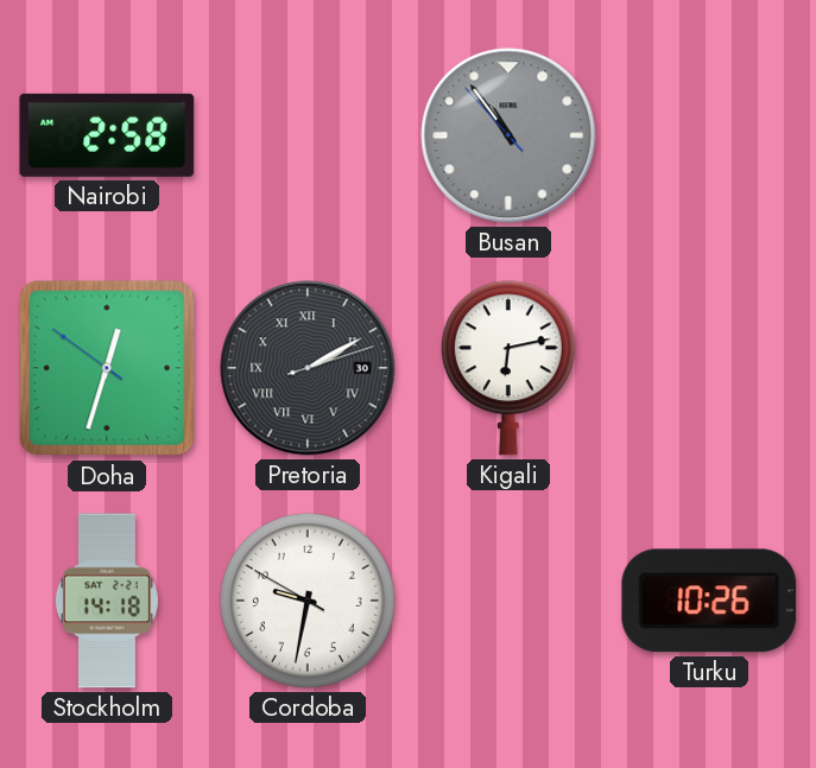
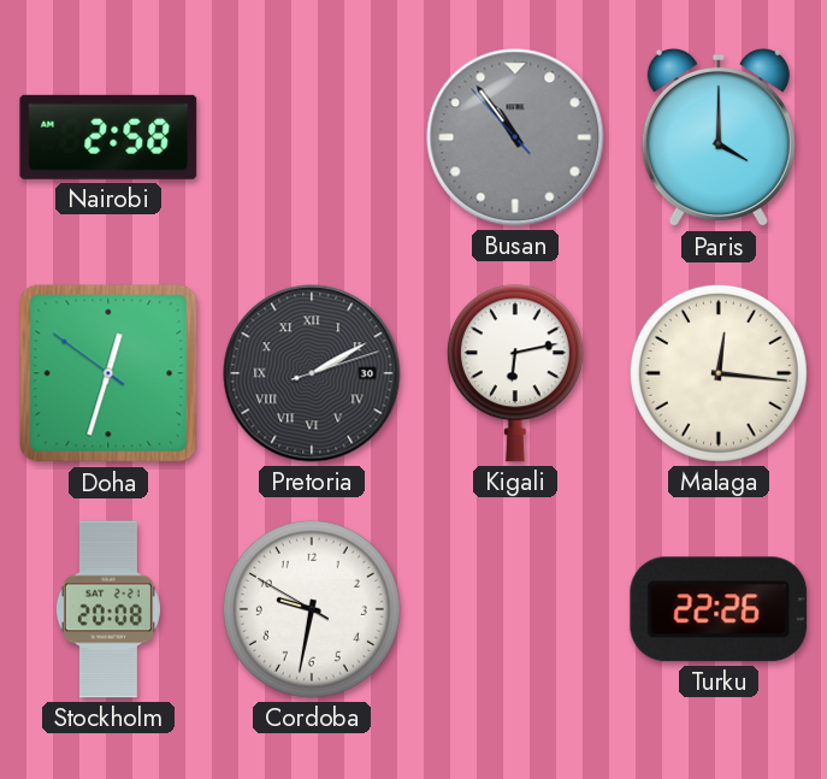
Paris: none -> 4:00 (719, 137)
Malaga: none -> 12:16 (719, 373)
Stockholm: 14:18 -> 20:08 (108, 609)
Turku: 10:26 -> 22:26 (719, 609)
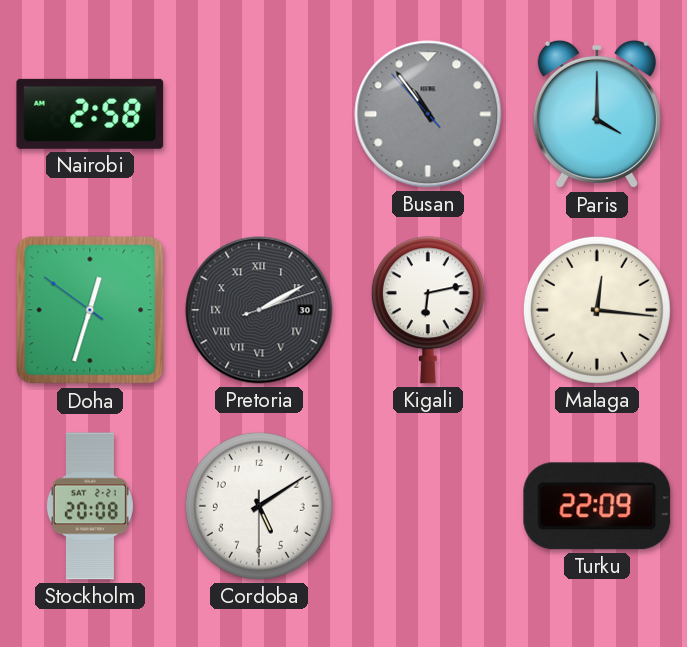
Cordoba: 9:31 -> 5:09 (259, 506)
Turku: 22:26 -> 22:09 (597, 506)
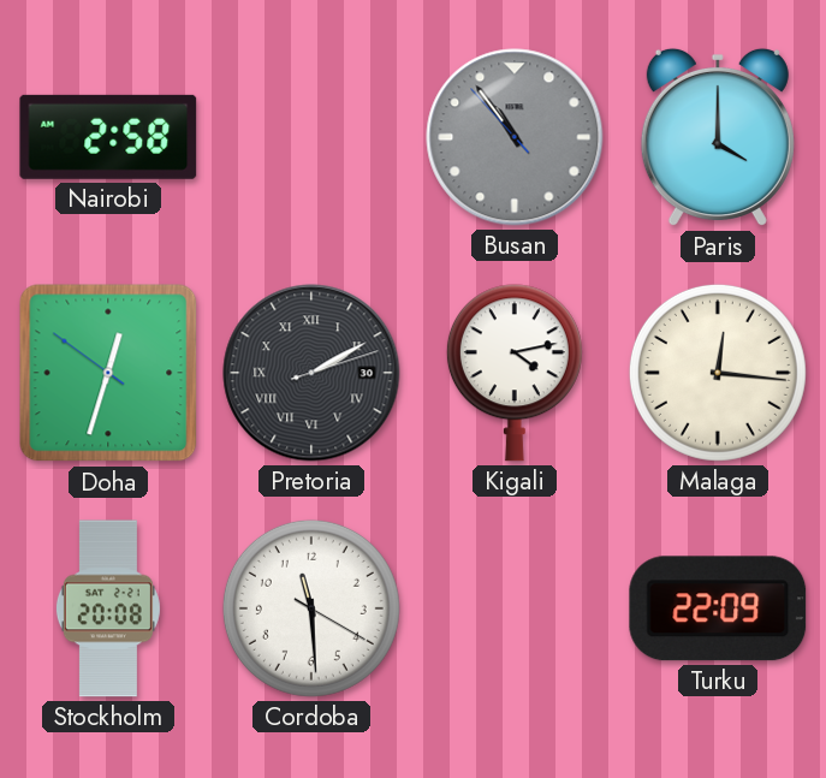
Kigali: 6:13 -> 4:13 (515, 373)
Cordoba: 5:09 -> 11:29 (311, 608)
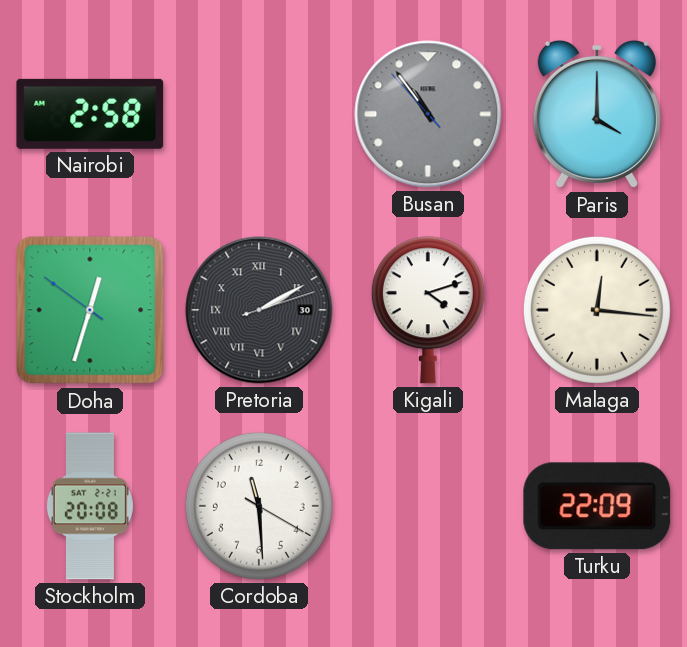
Kigali: 4:13 -> 4:12 (428, 310)
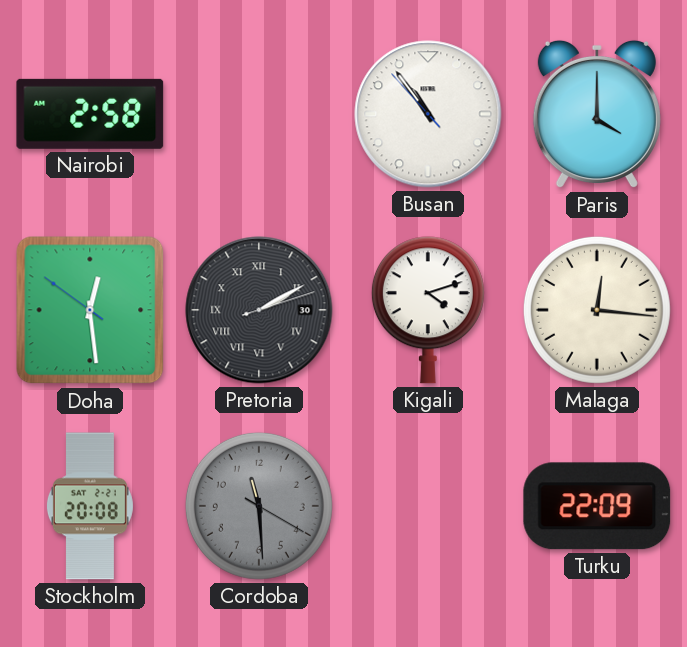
Busan dial: grey -> white (428, 114)
Doha: 12:32 -> 12:28 (90, 310)
Cordoba dial: white -> grey (259, 506)
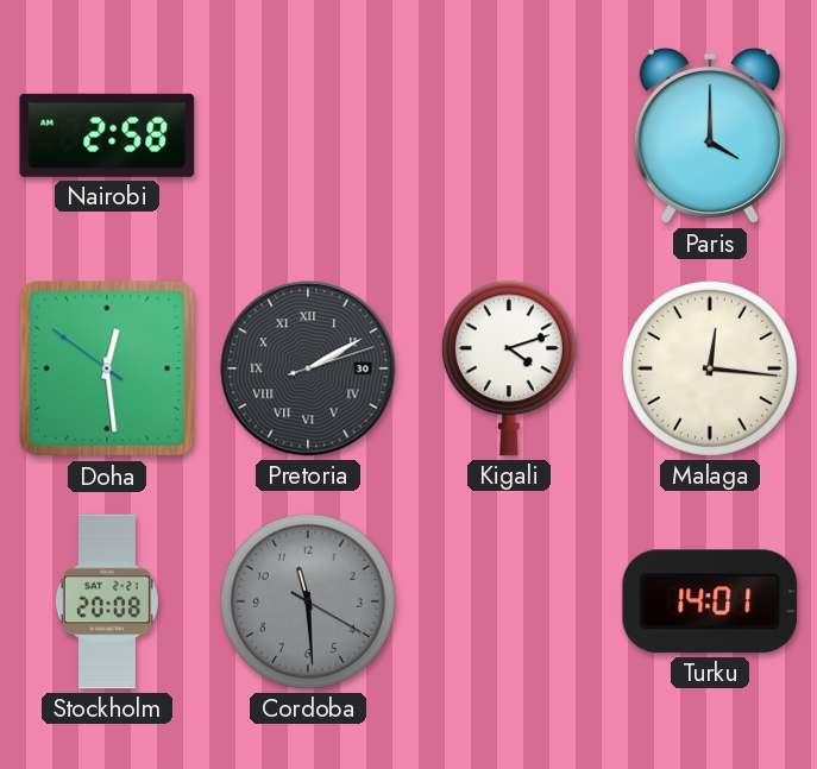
Busan: 10:53 -> none (428, 114)
Turku: 22:09 -> 14:01 (710, 601)
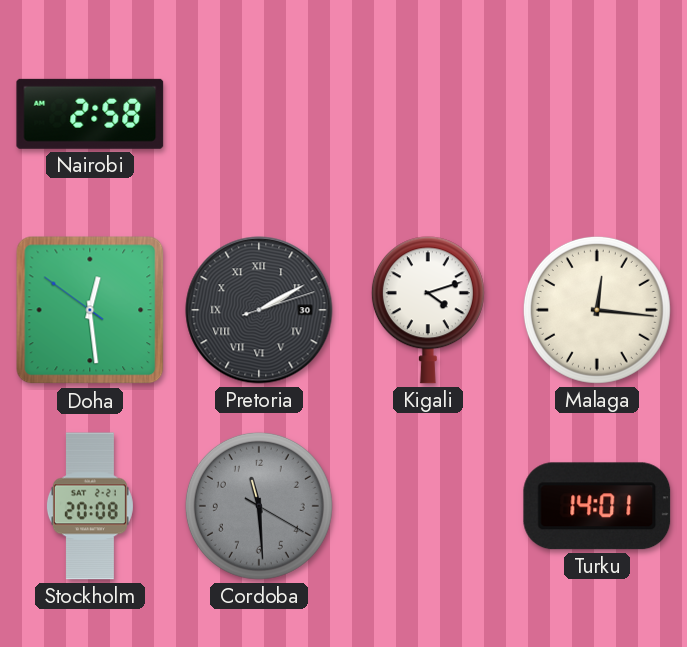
Paris: 4:00 -> none (710, 135)
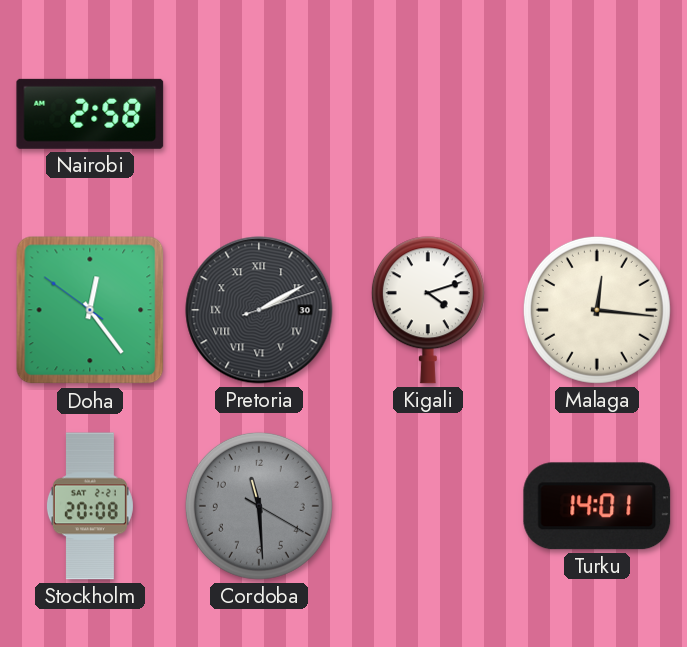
Doha: 12:28 -> 12:23 (90, 310)
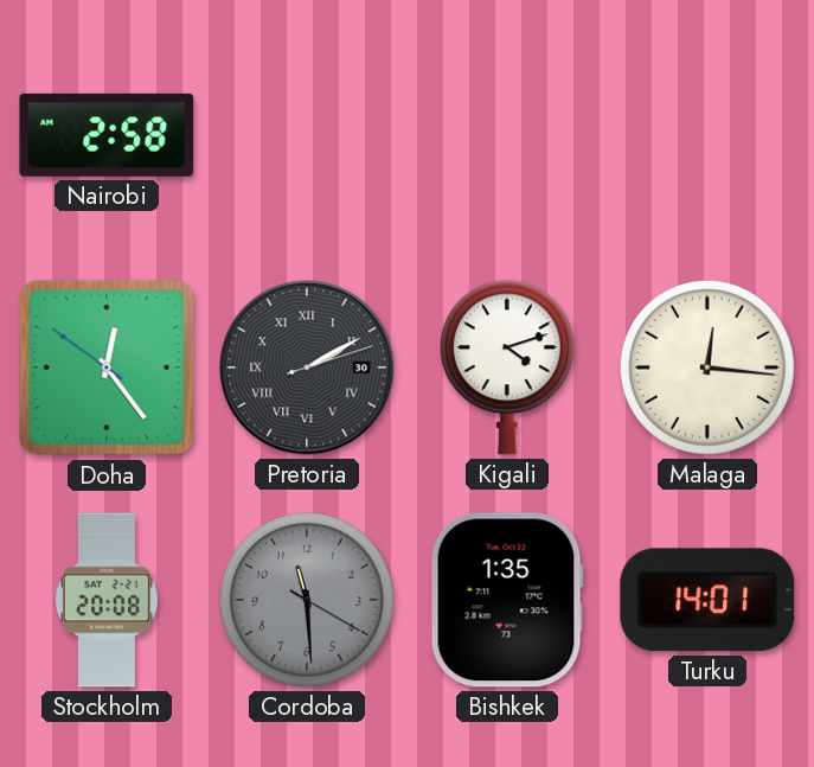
Bishkek: none -> 1:35 (507, 600)
